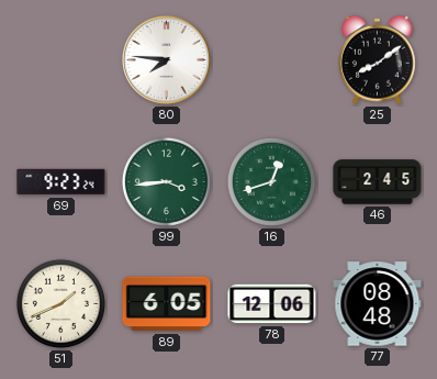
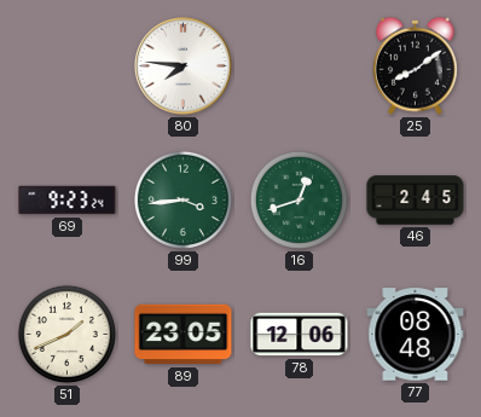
89: 6:05 -> 23:05 (184, 335)
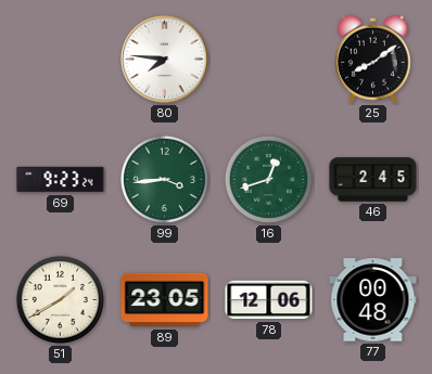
51: 1:41 -> 1:40 (60, 299)
77: 08:48 -> 00:48 (373, 300)
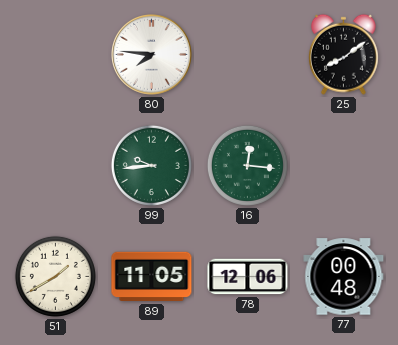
69: 9:23 -> none (61, 180)
99: 3:44 -> 9:44 (151, 165)
16: 12:42 -> 12:16 (247, 165)
46: 2:45 -> none (373, 180)
89: 23:05 -> 11:05 (152, 277)
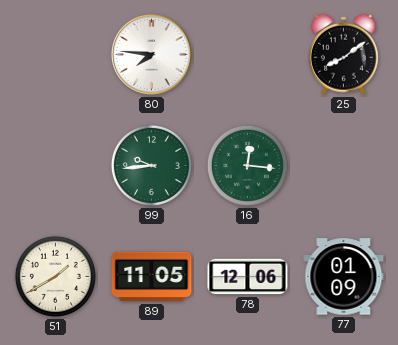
77: 00:48 -> 01:09 (344, 277)
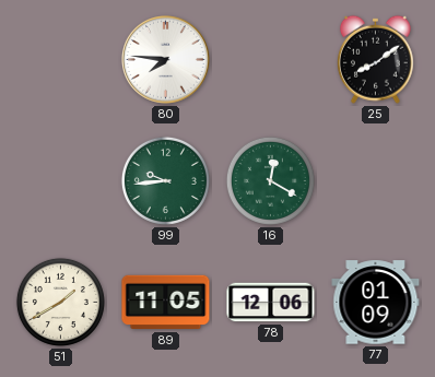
16: 12:16 -> 12:20 (270, 180)
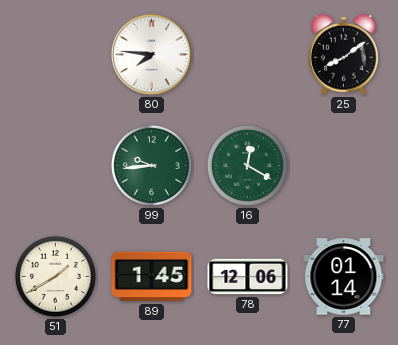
89: 11:05 -> 1:45 (152, 277)
77: 01:09 -> 01:14 (344, 277)
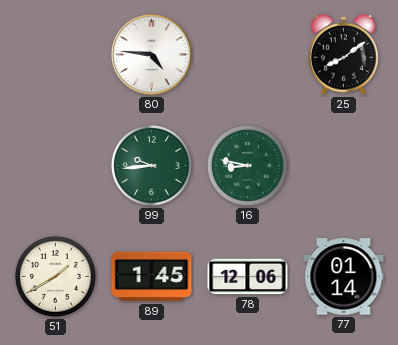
80: 7:46 -> 4:46 (152, 55)
16: 12:20 -> 8:47 (247, 165)
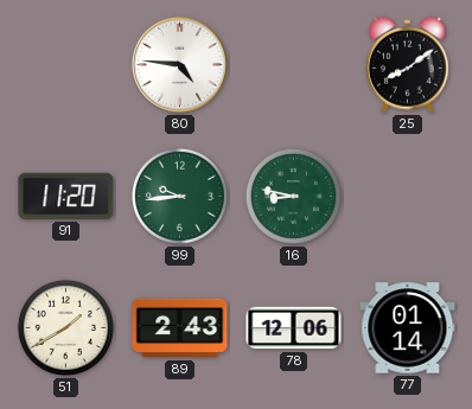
91: none -> 11:20 (66, 196)
89: 1:45 -> 2:43 (180, 328)
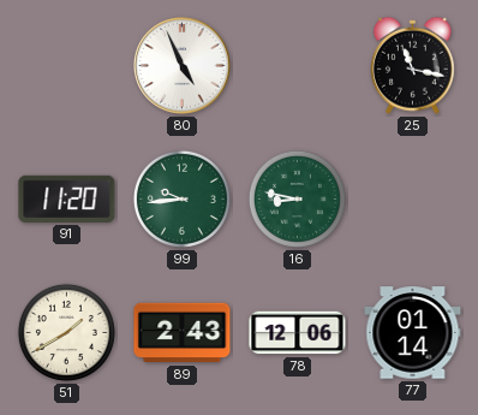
80: 4:46 -> 4:56 (183, 66)
25: 8:09 -> 11:17 (412, 65)
